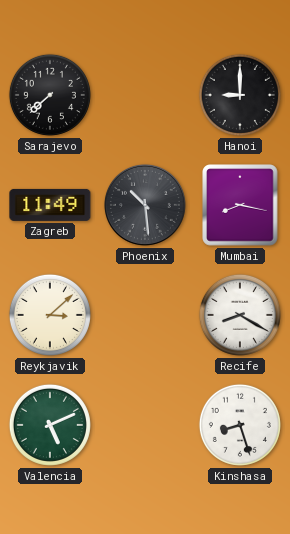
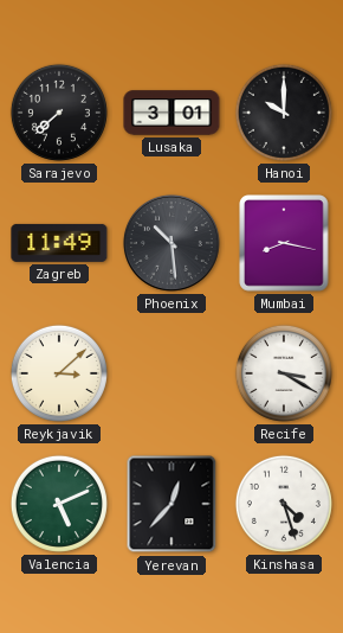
Lusaka: none -> 3:01 (171, 113)
Hanoi: 9:00 -> 10:00 (284, 113)
Recife: 8:20 -> 3:20 (284, 373)
Yerevan: none -> 12:37 (171, 504)
Kinshasa: 8:27 -> 4:27 (284, 504)
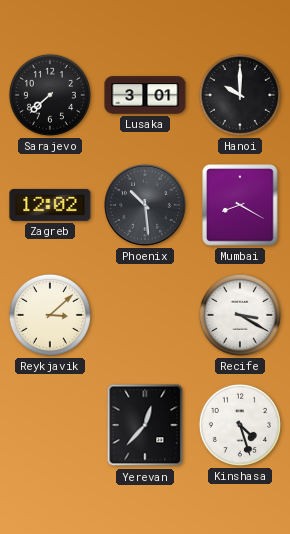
Zagreb: 11:49 -> 12:02 (50, 205)
Mumbai: 8:17 -> 8:20 (240, 205)
Valencia: 5:11 -> none (59, 504)
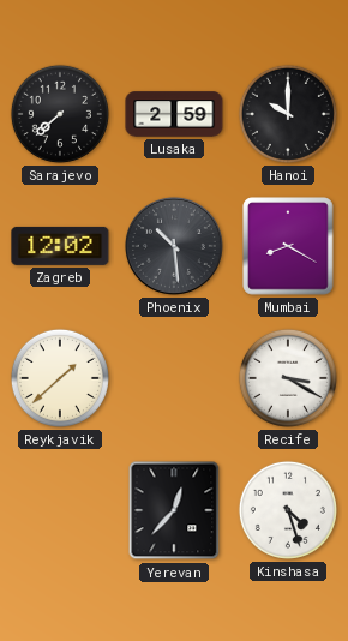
Lusaka: 3:01 -> 2:59 (174, 114)
Reykjavik: 3:08 -> 1:38 (60, 378)
